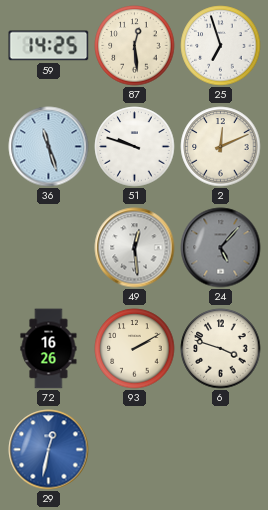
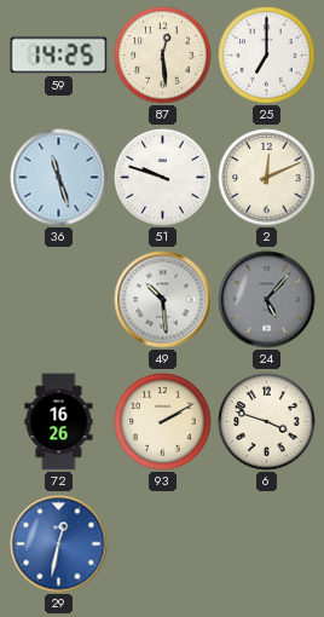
25: 6:57 -> 7:00 (267, 56)
49: 12:29 -> 10:29 (163, 300)
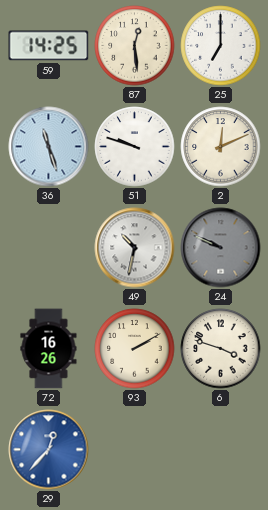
49: 10:29 -> 10:32 (135, 248)
24: 5:07 -> 9:49 (221, 248)
29: 12:32 -> 12:37 (49, 450)
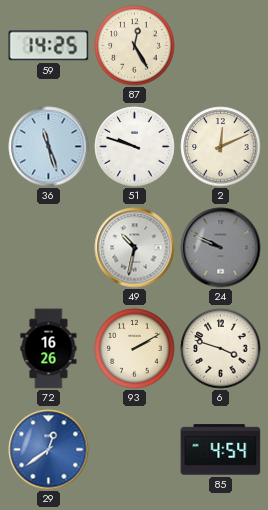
87: 12:29 -> 12:25 (135, 46)
25: 7:00 -> none (221, 46)
29: 12:37 -> 12:39 (49, 450)
85: none -> 4:54 (221, 450)
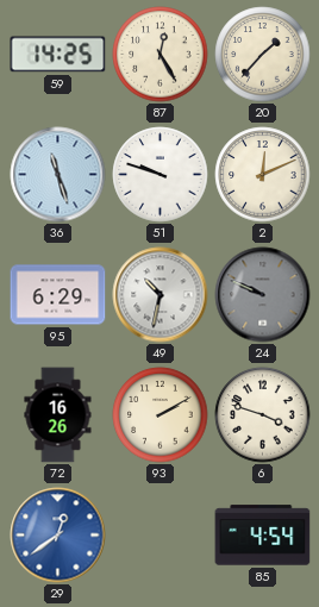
20: none -> 1:37 (263, 55)
95: none -> 6:29 (58, 295)
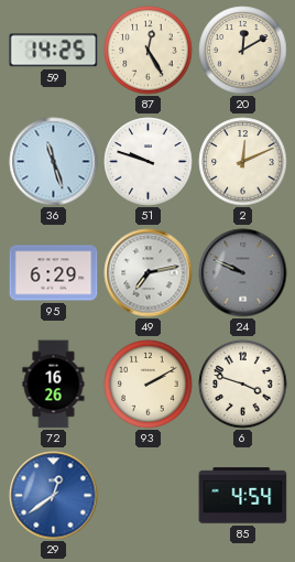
20: 1:37 -> 12:10 (243, 51)
49: 10:32 -> 7:13 (149, 273)
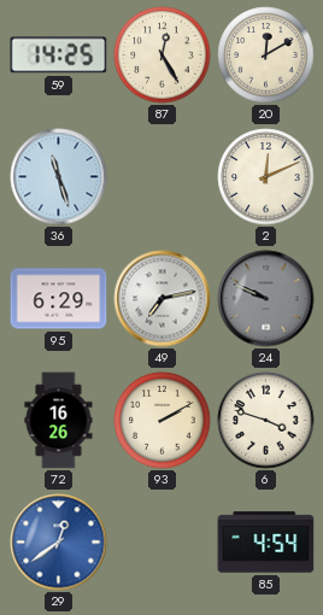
51: 9:48 -> none (149, 162)
